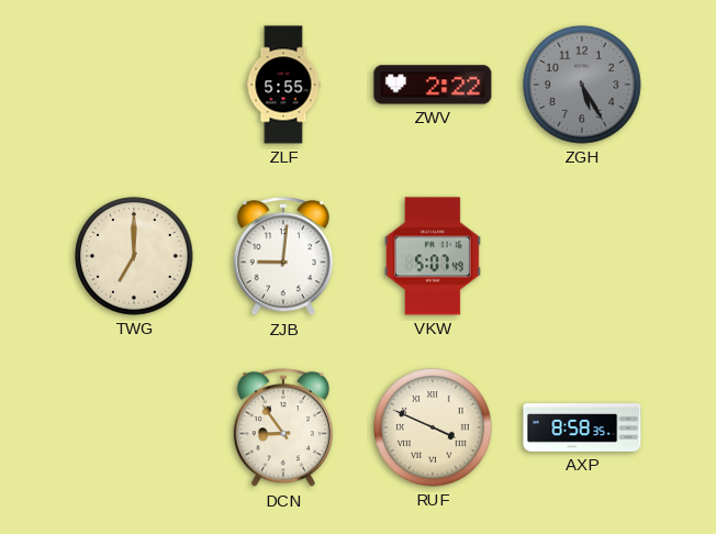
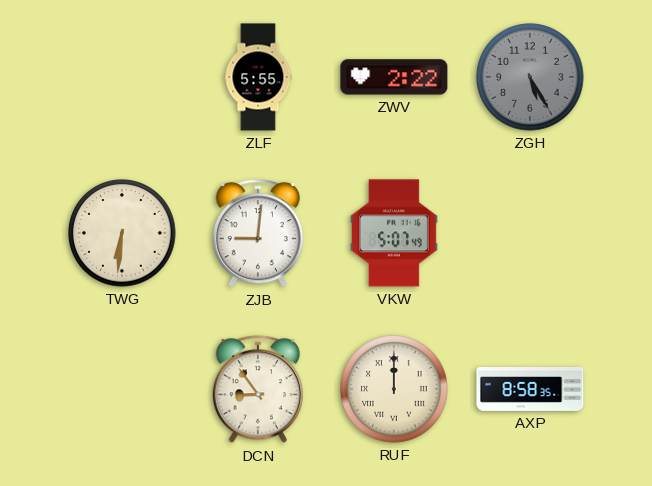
TWG: 7:00 -> 6:31 (122, 233)
RUF: 3:49 -> 12:00 (394, 389)
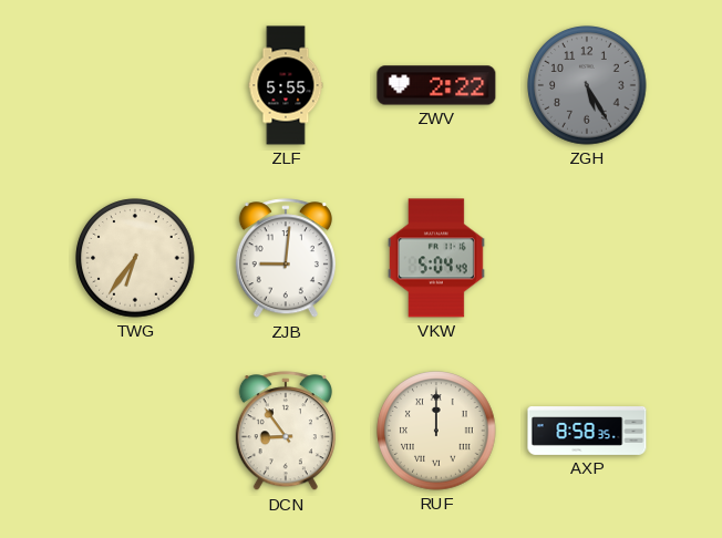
TWG: 6:31 -> 6:36 (135, 258)
VKW: 5:07 -> 5:04 (437, 258)
